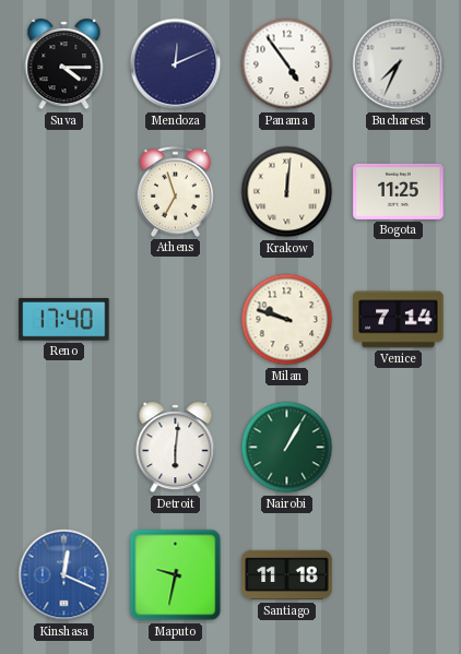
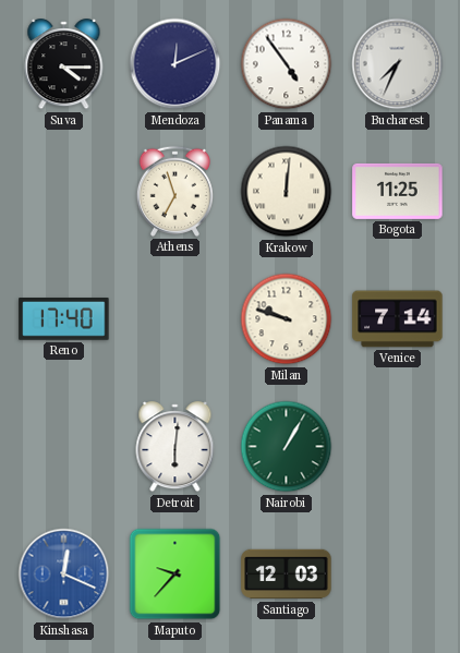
Maputo: 9:32 -> 9:37 (175, 575)
Santiago: 11:18 -> 12:03 (287, 575)
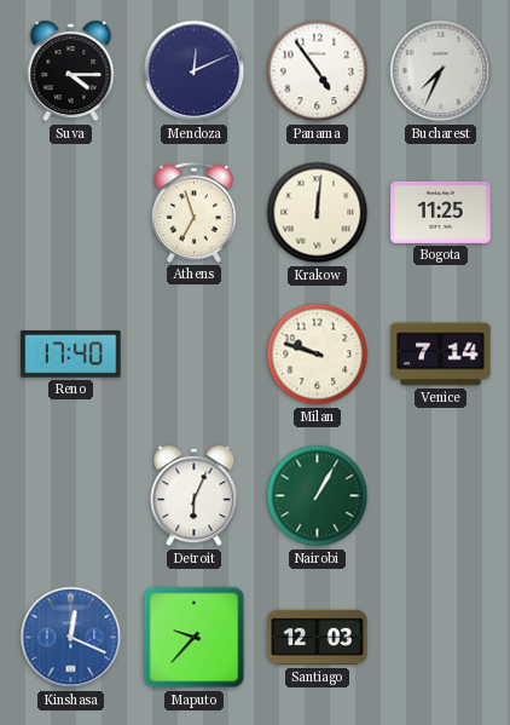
Detroit: 6:01 -> 6:04 (195, 496)
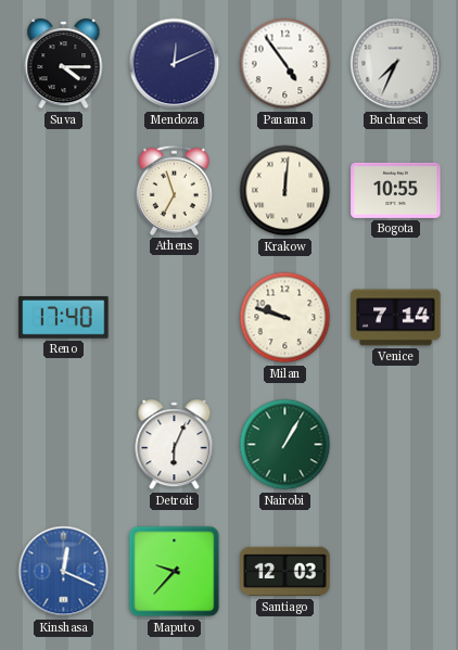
Bogota: 11:25 -> 10:55 (396, 190)
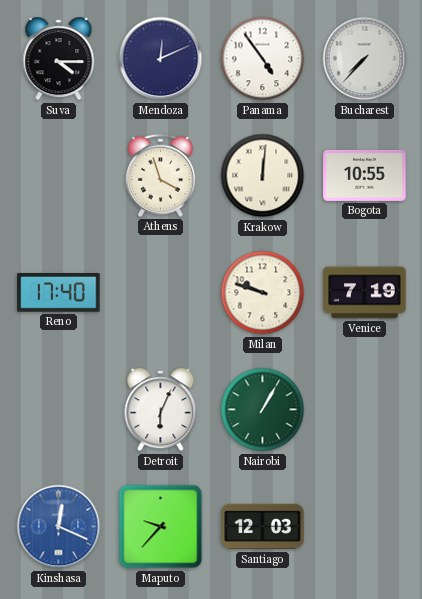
Bucharest: 7:34 -> 7:37 (365, 59)
Athens: 6:57 -> 3:57 (160, 175)
Venice: 7:14 -> 7:19 (365, 293)
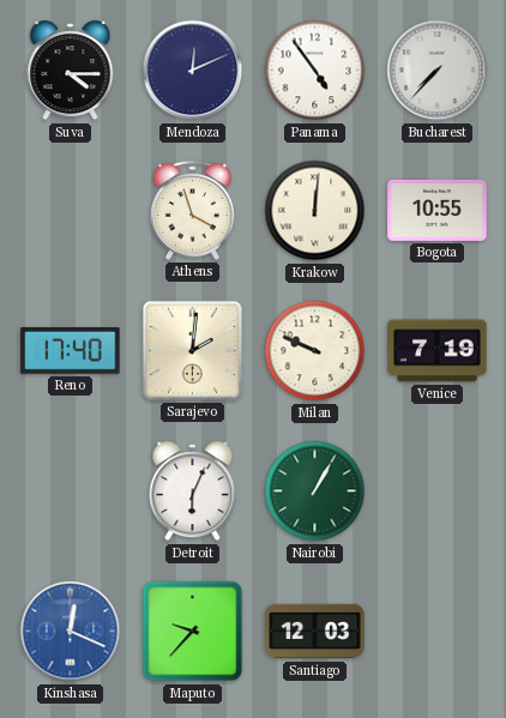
Sarajevo: none -> 2:01 (192, 350)
Milan: 9:48 -> 9:49 (315, 351)
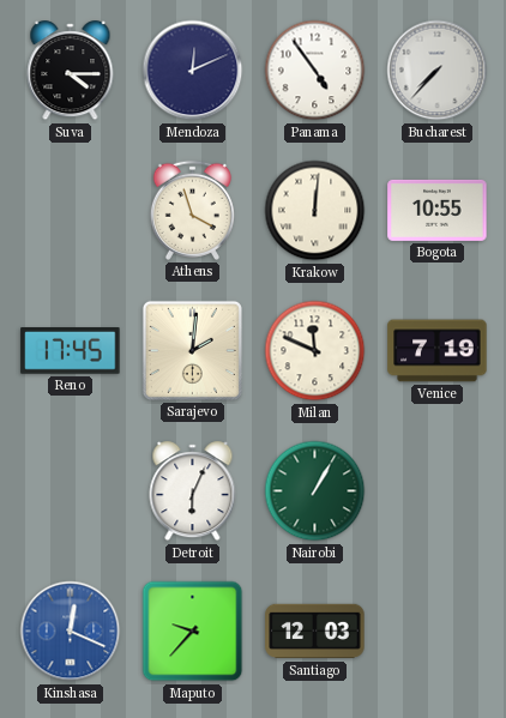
Reno: 17:40 -> 17:45 (71, 351)
Milan: 9:49 -> 11:49 (315, 351)
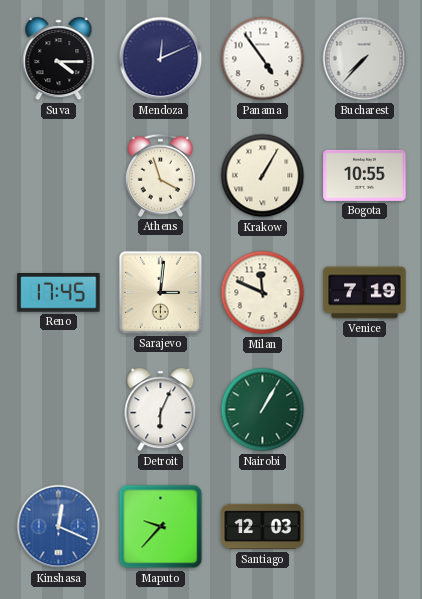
Krakow: 12:01 -> 1:05 (263, 176)
Sarajevo: 2:01 -> 3:01 (160, 292)
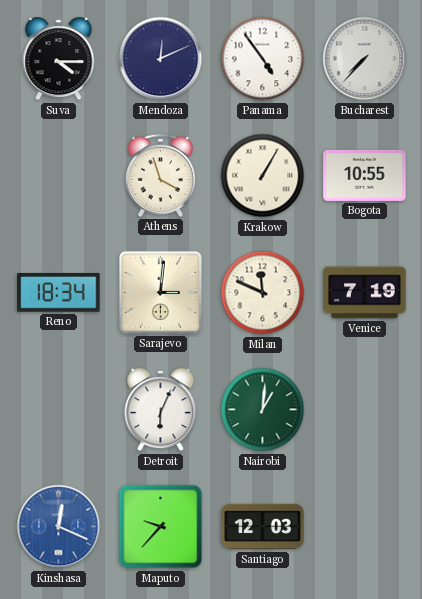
Reno: 17:45 -> 18:34 (59, 293)
Nairobi: 1:05 -> 1:01 (263, 410)
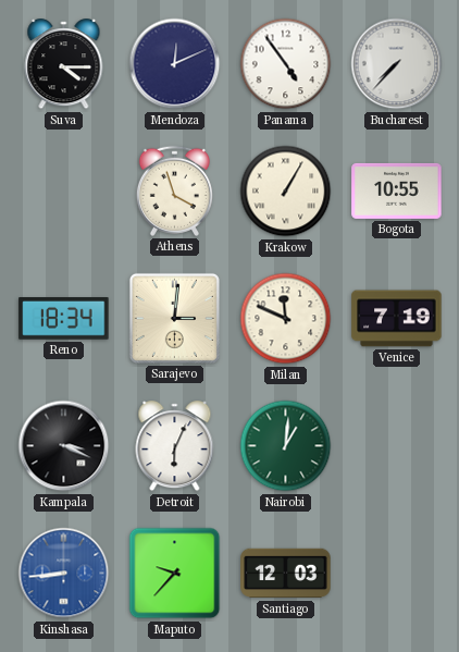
Kampala: none -> 3:19 (64, 446)
Kinshasa: 12:19 -> 8:44 (64, 574)
